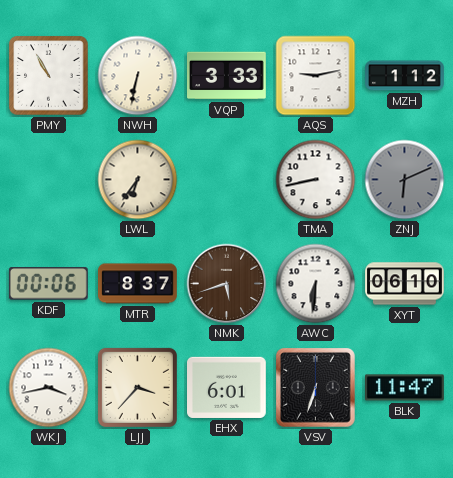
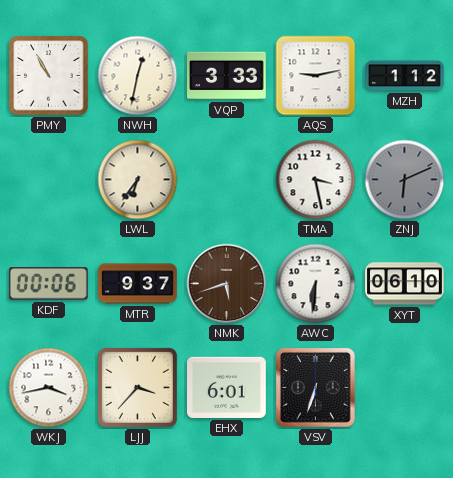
NWH: 6:32 -> 12:32 (138, 76)
TMA: 8:43 -> 3:28 (316, 180)
MTR: 8:37 -> 9:37 (138, 284)
BLK: 11:47 -> none (405, 388)
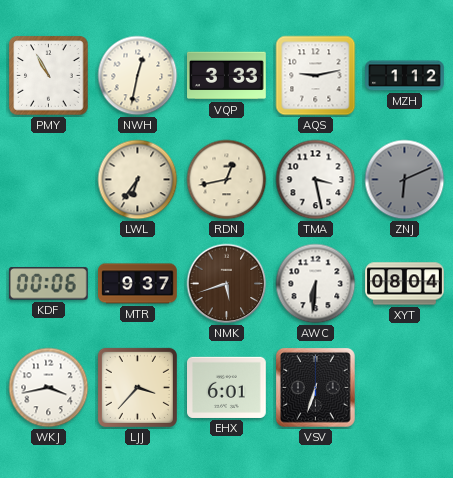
RDN: none -> 12:43 (227, 180)
XYT: 06:10 -> 08:04 (405, 284)
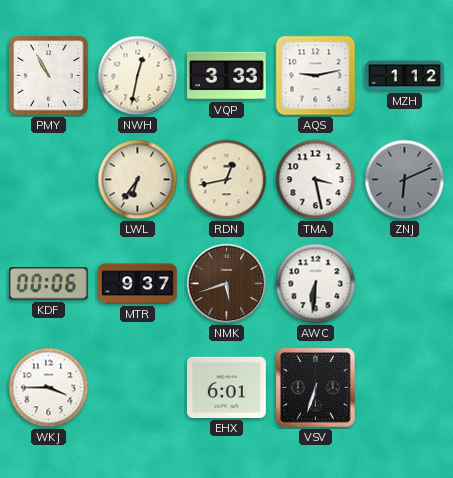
XYT: 08:04 -> none (405, 284)
WKJ: 3:43 -> 3:45 (49, 388)
LJJ: 3:37 -> none (137, 387)
